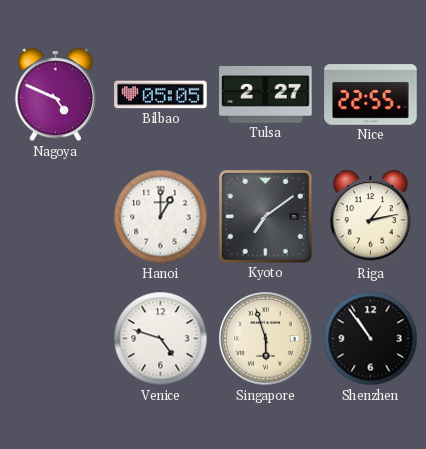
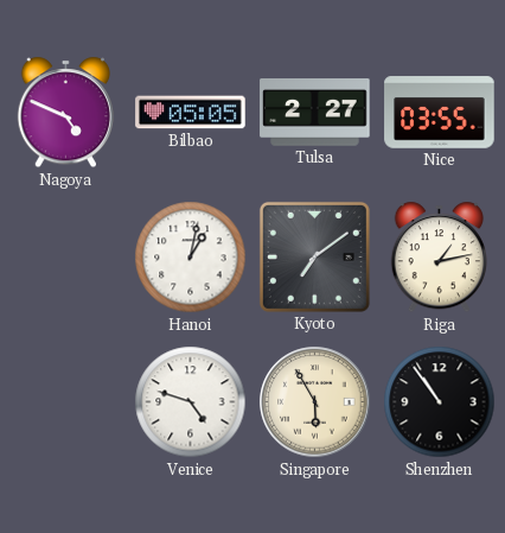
Nice: 22:55 -> 03:55 (440, 113)
Hanoi: 1:00 -> 1:02 (191, 258)
Singapore: 5:57 -> 5:55 (315, 402)
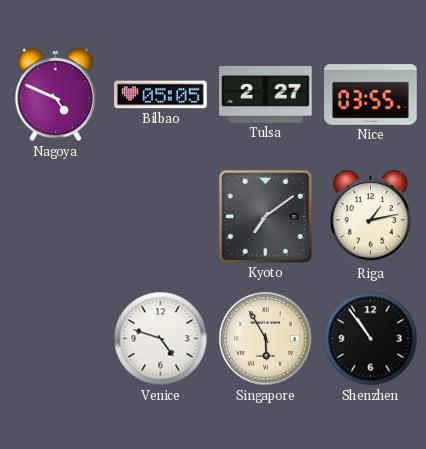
Hanoi: 1:02 -> none (191, 258)
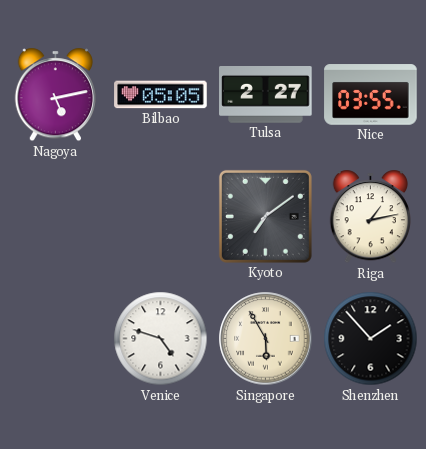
Nagoya: 4:49 -> 5:13 (55, 95)
Shenzhen: 10:54 -> 1:53 (371, 339)
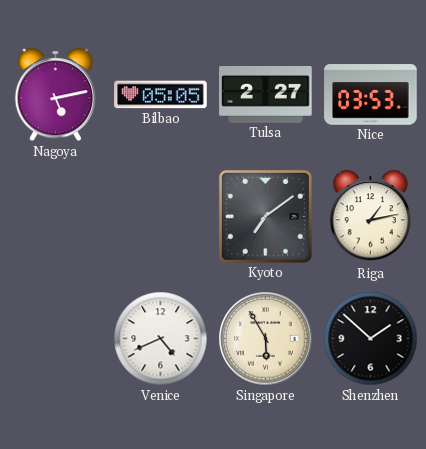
Nice: 03:55 -> 03:53 (371, 95)
Venice: 4:48 -> 4:41 (161, 339)
Shenzhen: 1:53 -> 1:52 (371, 339)
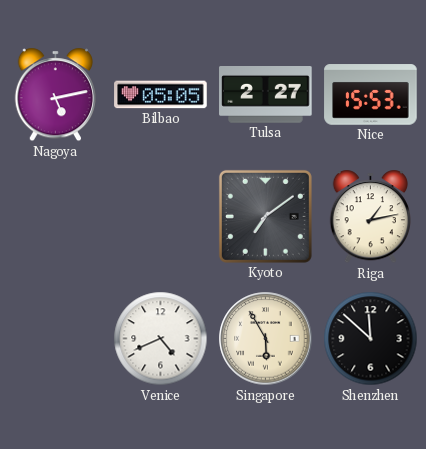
Nice: 03:53 -> 15:53 (371, 95)
Shenzhen: 1:52 -> 11:52 (371, 339)
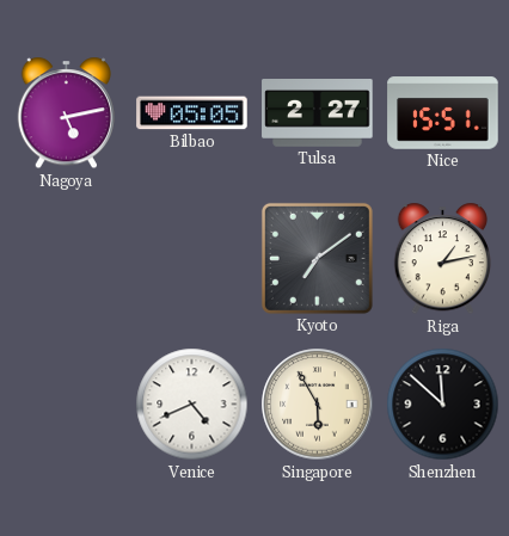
Nice: 15:53 -> 15:51 (443, 113)
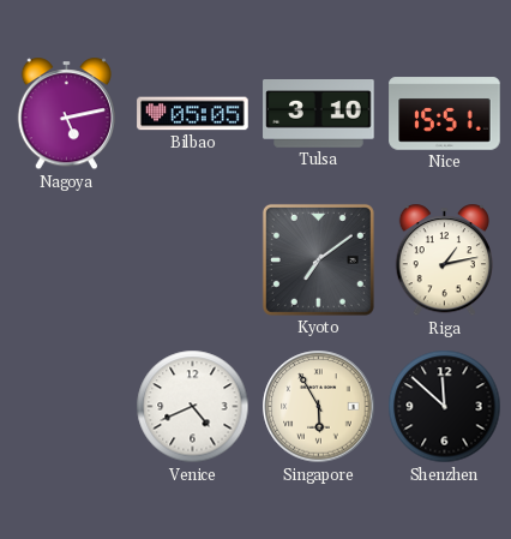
Tulsa: 2:27 -> 3:10 (319, 114)
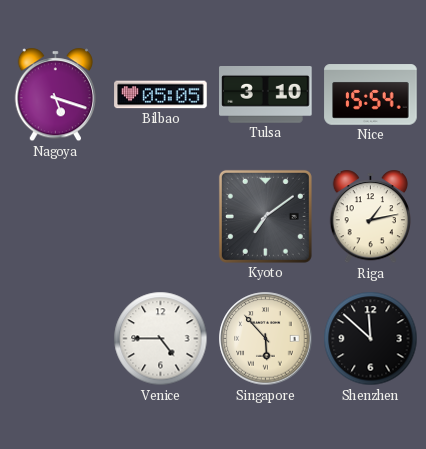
Nagoya: 5:13 -> 5:18 (55, 95)
Nice: 15:51 -> 15:54 (371, 95)
Venice: 4:41 -> 4:45 (161, 339)
Singapore: 5:55 -> 5:53 (266, 339)
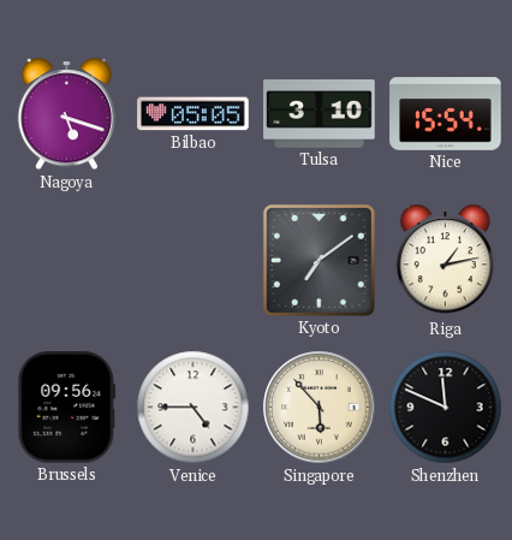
Brussels: none -> 09:56 (67, 408)
Shenzhen: 11:52 -> 11:49 (446, 408)
